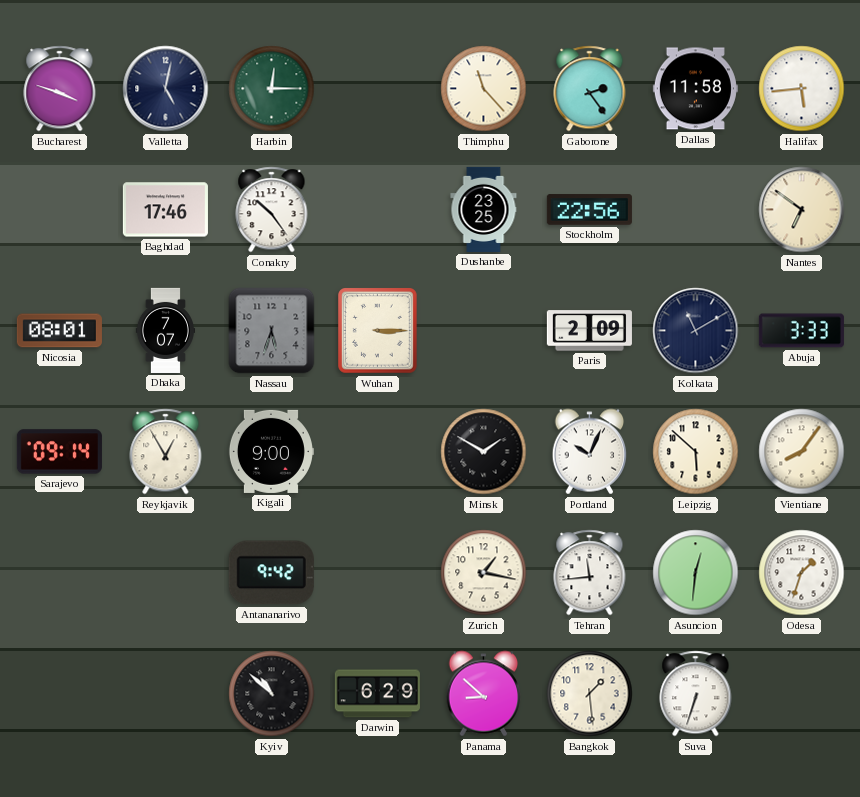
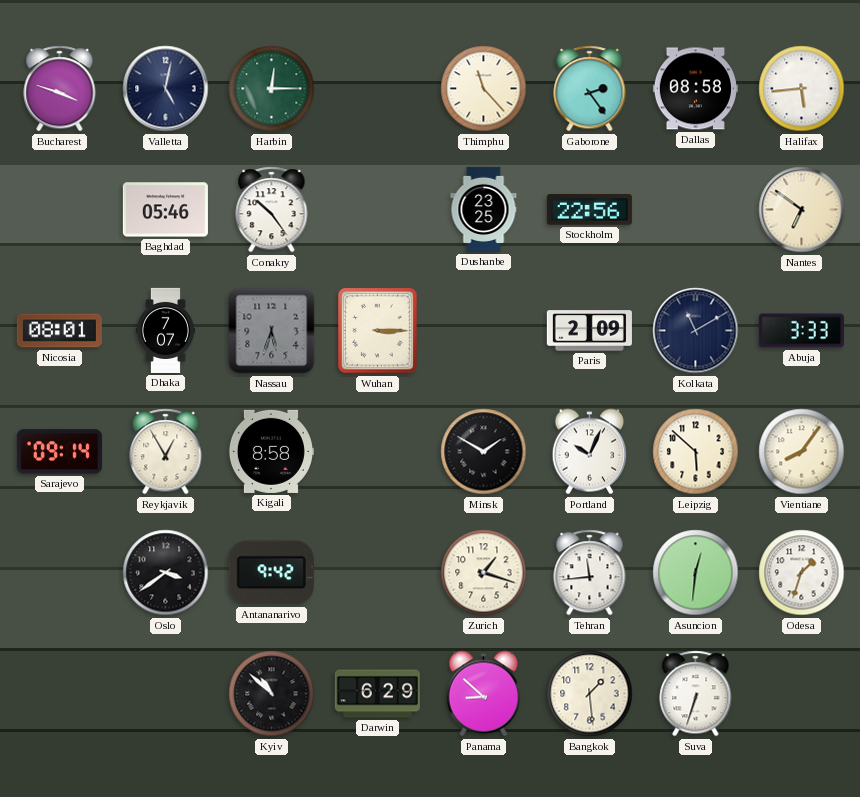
Dallas: 11:58 -> 08:58 (695, 89)
Baghdad: 17:46 -> 05:46 (165, 210)
Kigali: 9:00 -> 8:58 (271, 451)
Oslo: none -> 3:39 (166, 573)
Zurich: 1:17 -> 1:18 (484, 573)
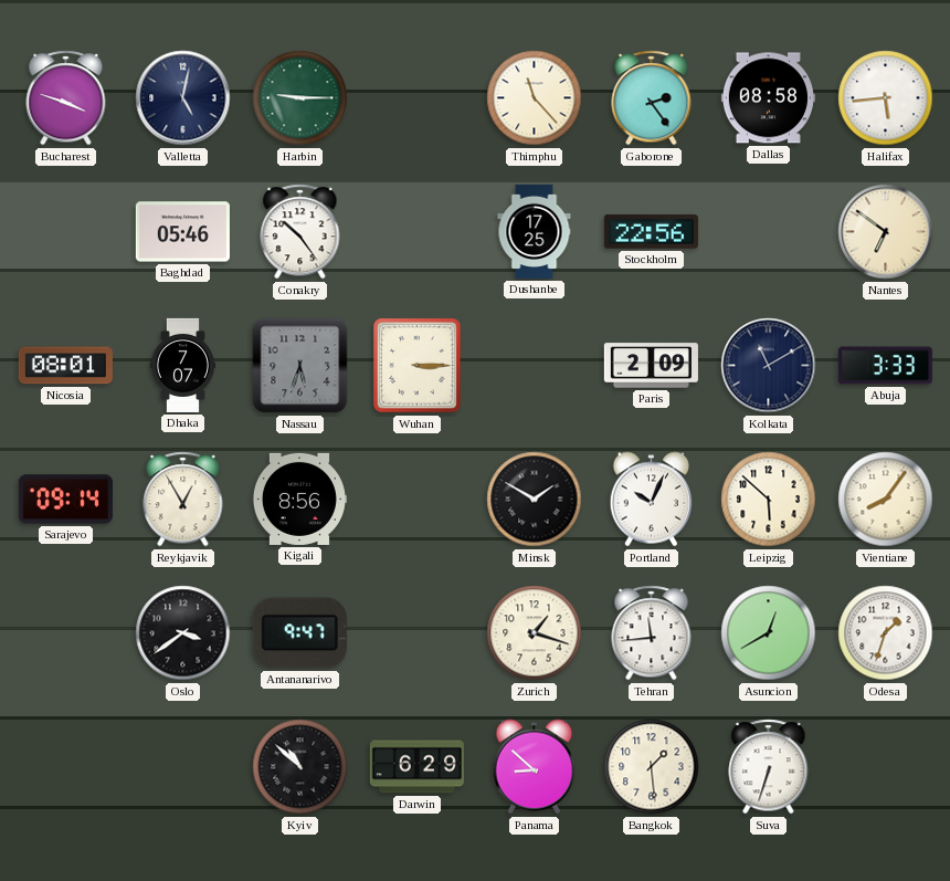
Harbin: 12:15 -> 9:15 (300, 98)
Dushanbe: 23:25 -> 17:25 (535, 231)
Kigali: 8:58 -> 8:56 (299, 499)
Antananarivo: 9:42 -> 9:47 (299, 633)
Asuncion: 12:31 -> 12:40 (769, 633)
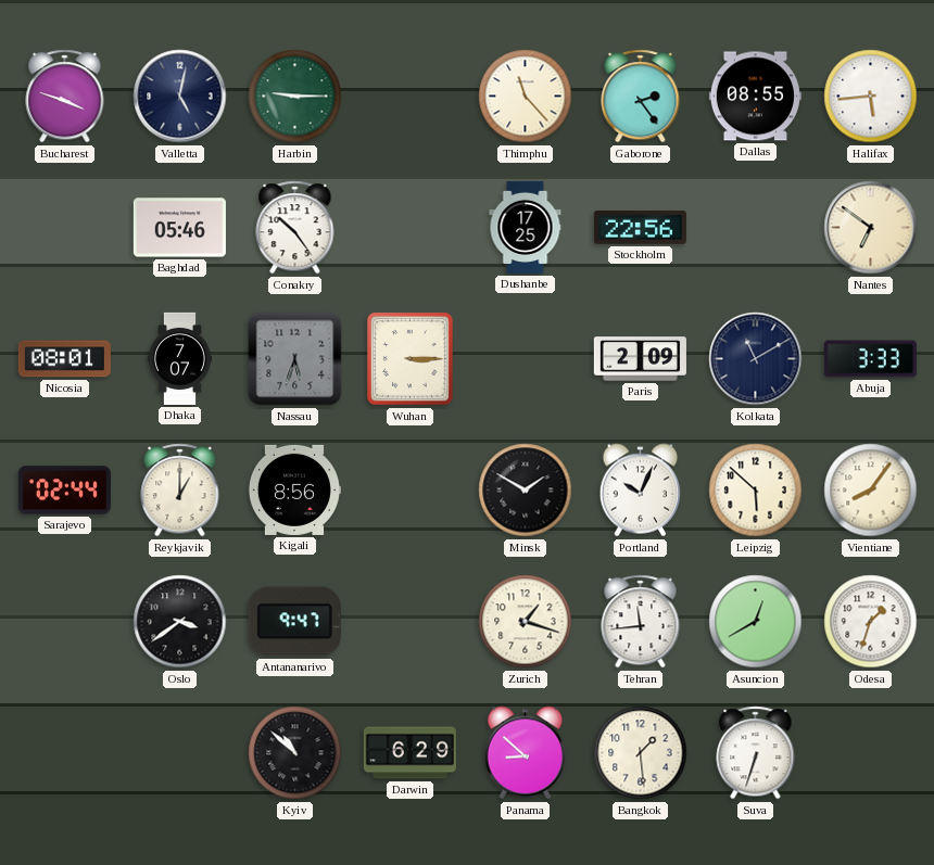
Dallas: 08:58 -> 08:55 (755, 97)
Sarajevo: 09:14 -> 02:44 (64, 491)
Reykjavik: 12:55 -> 1:00 (180, 491)
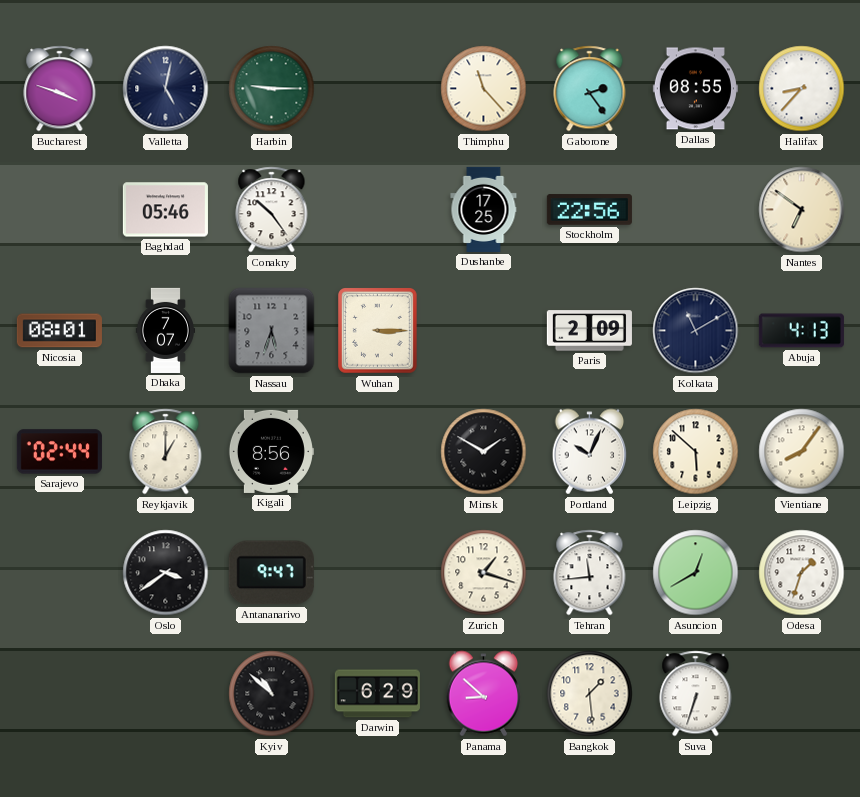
Halifax: 5:44 -> 8:37 (802, 89)
Abuja: 3:33 -> 4:13 (801, 331)
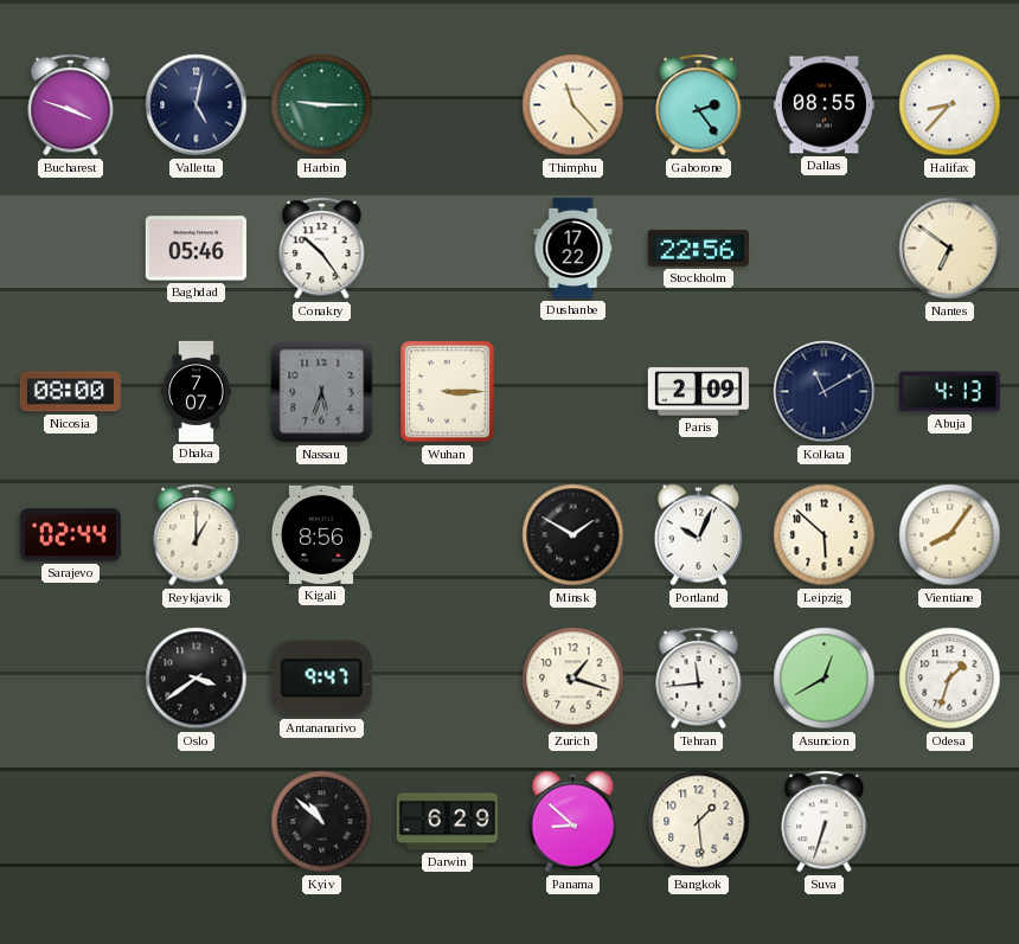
Dushanbe: 17:25 -> 17:22 (573, 248)
Nicosia: 08:01 -> 08:00 (70, 392)
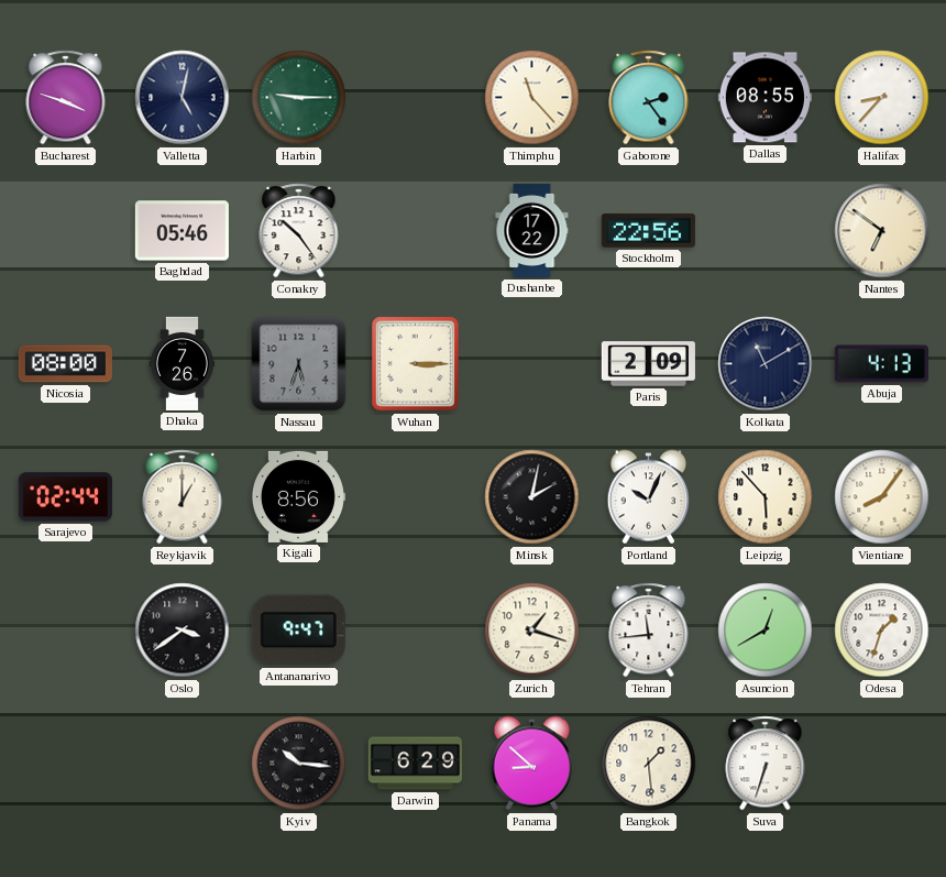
Dhaka: 7:07 -> 7:26 (182, 363)
Minsk: 1:50 -> 2:02 (532, 497)
Leipzig: 5:52 -> 5:53 (766, 497)
Kyiv: 10:52 -> 10:16 (299, 764)
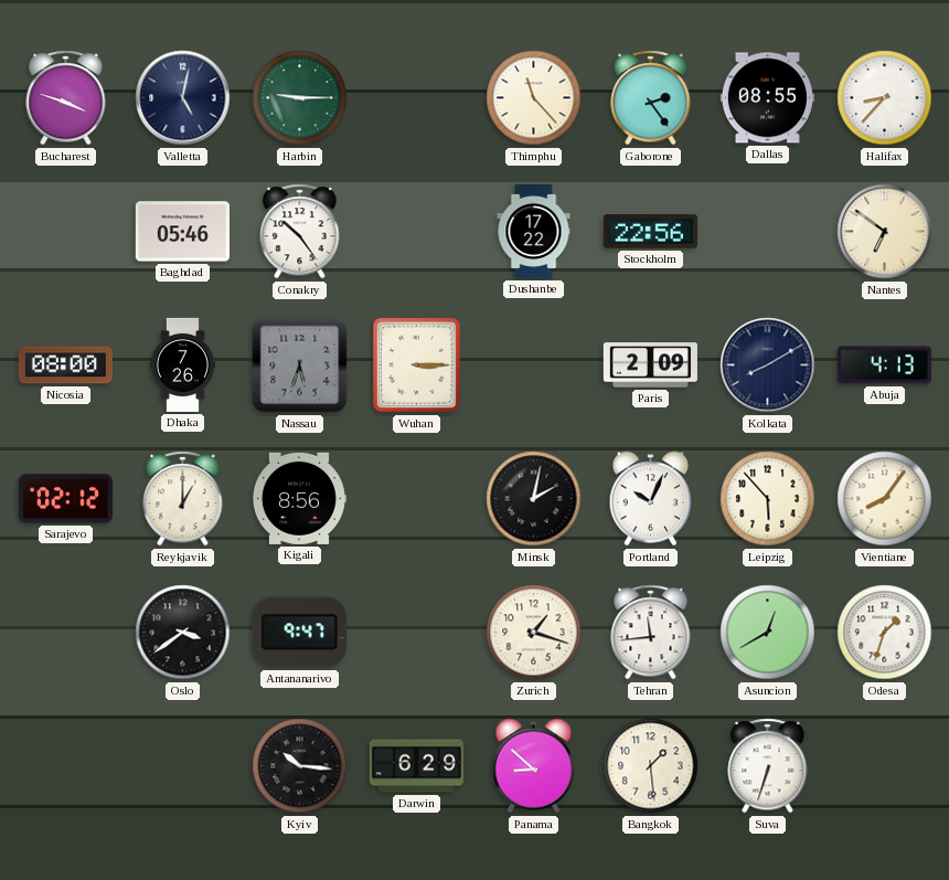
Kolkata: 11:10 -> 8:10 (768, 365)
Sarajevo: 02:44 -> 02:12 (65, 499)
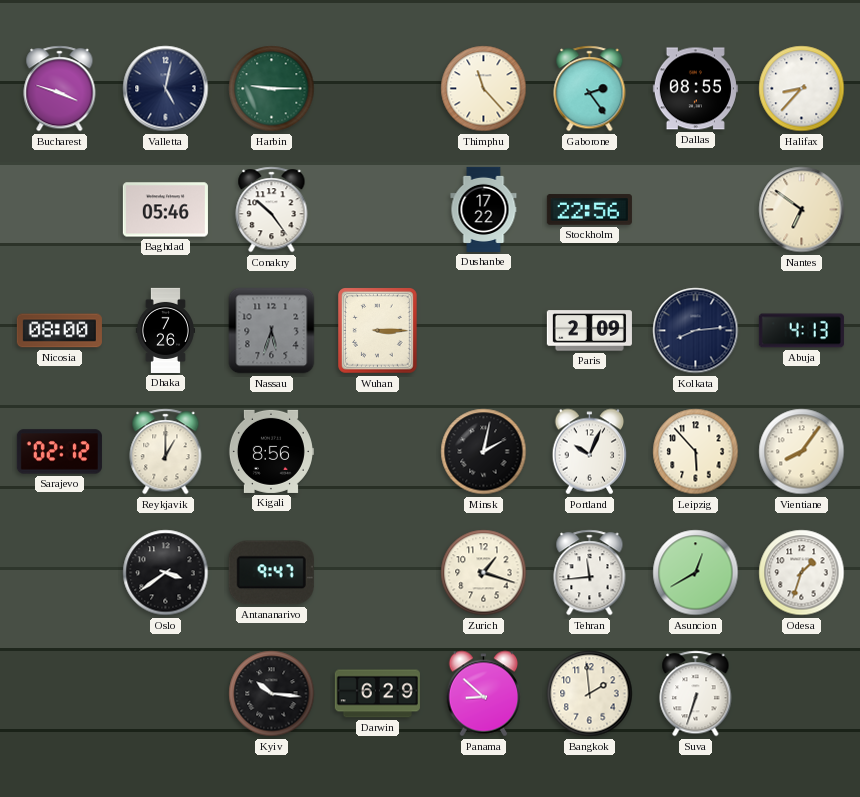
Kolkata: 8:10 -> 8:14 (696, 331)
Bangkok: 1:29 -> 1:59 (590, 694)
